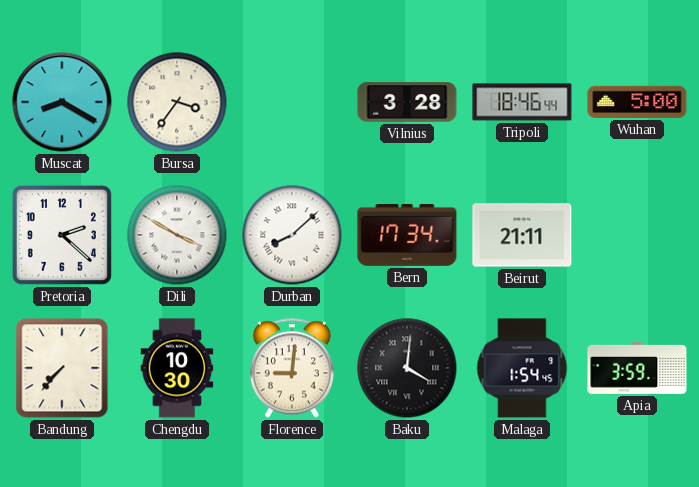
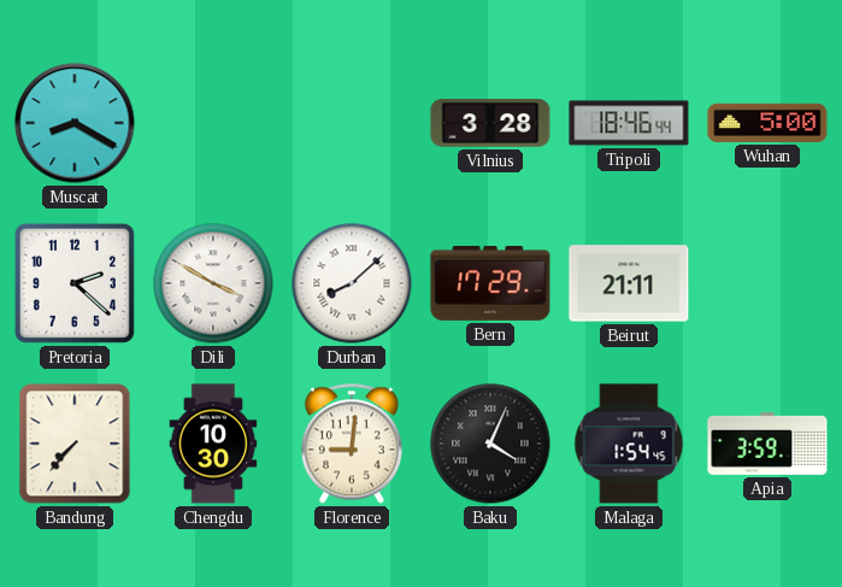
Bursa: 3:36 -> none (177, 102)
Bern: 17:34 -> 17:29 (490, 284)
Baku: 4:01 -> 4:04 (490, 444)
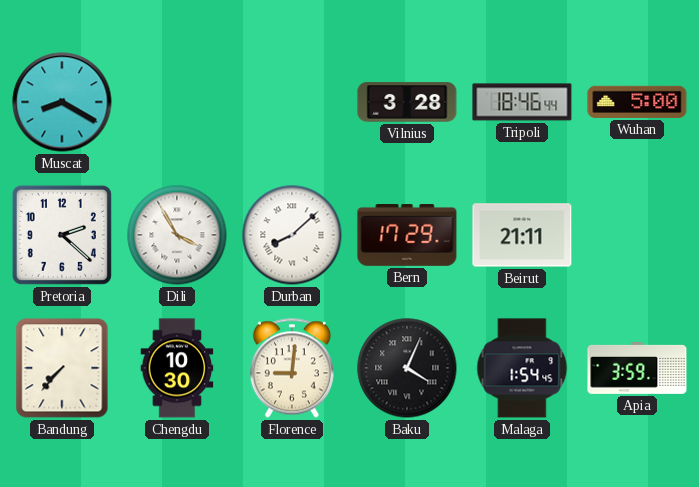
Dili: 3:50 -> 3:55 (177, 235)
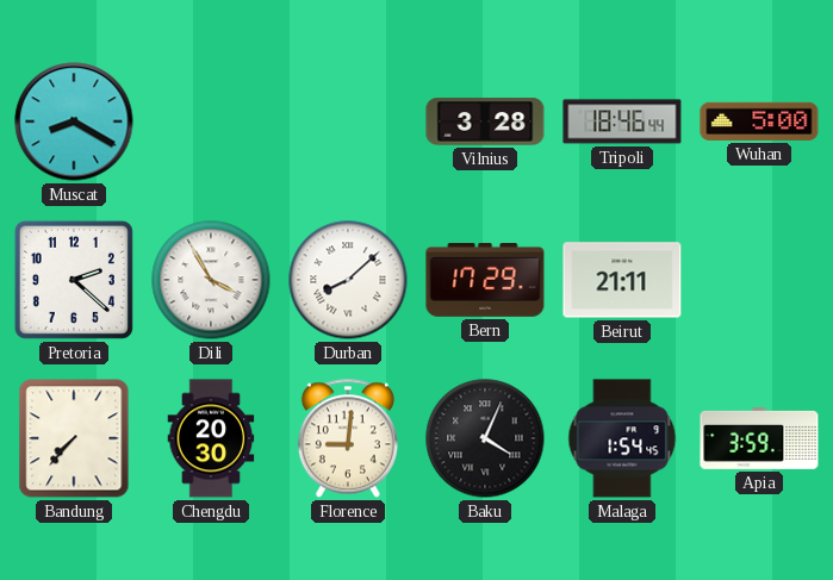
Chengdu: 10:30 -> 20:30 (211, 438)
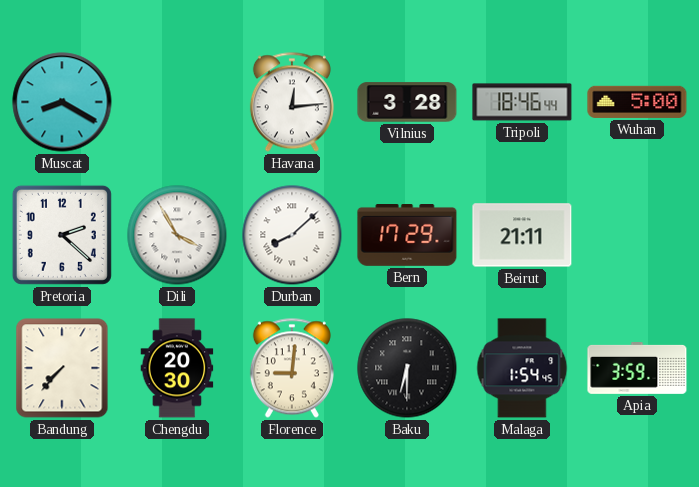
Havana: none -> 12:14 (292, 102)
Baku: 4:04 -> 6:30 (407, 368)
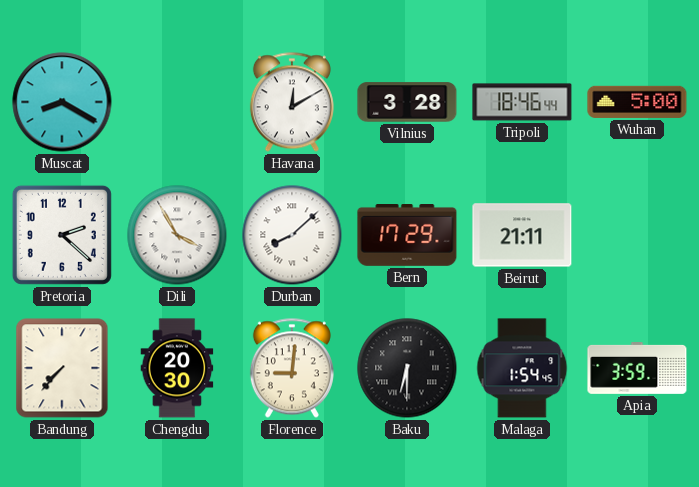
Havana: 12:14 -> 12:10 (292, 102)
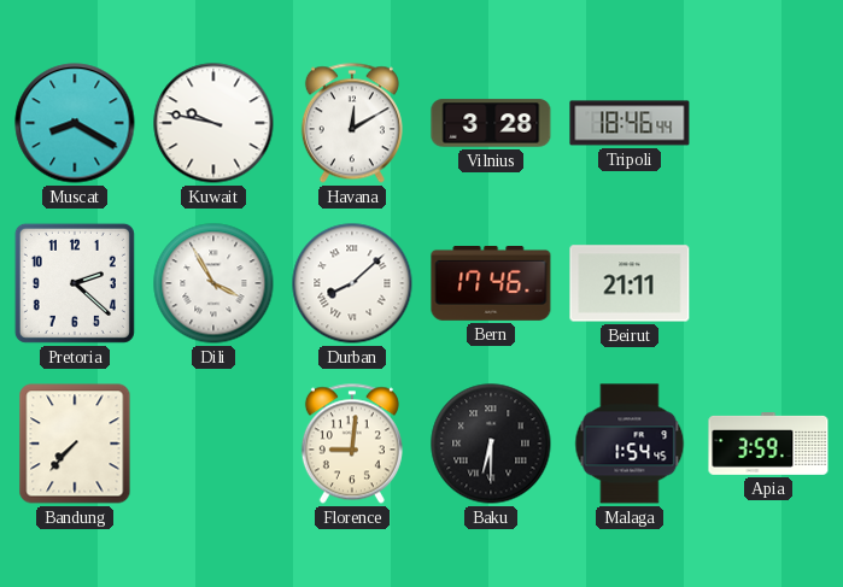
Kuwait: none -> 9:47 (213, 123)
Wuhan: 5:00 -> none (637, 102)
Bern: 17:29 -> 17:46 (491, 284)
Chengdu: 20:30 -> none (177, 368)
